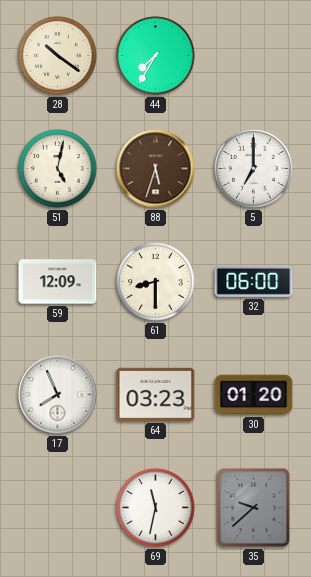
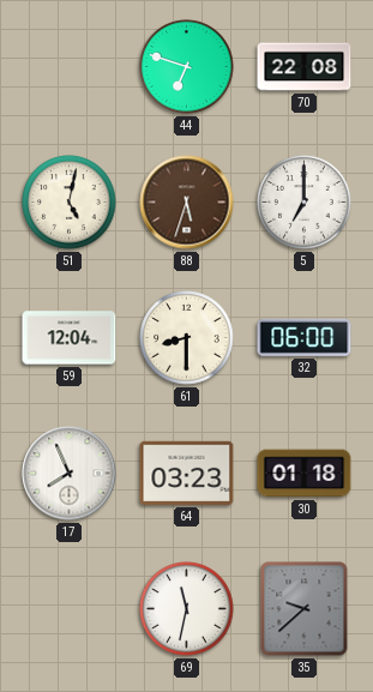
28: 10:21 -> none (58, 56)
44: 7:35 -> 6:48 (187, 67)
70: none -> 22:08 (305, 67)
59: 12:09 -> 12:04 (70, 338)
30: 01:20 -> 01:18 (305, 474)
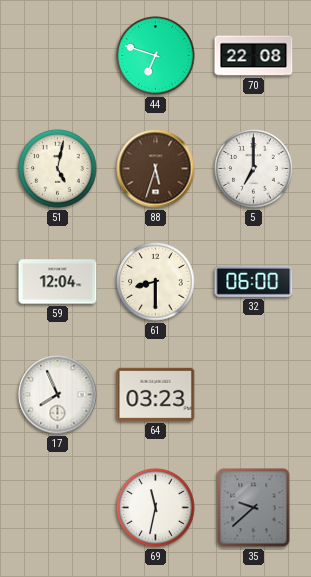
30: 01:18 -> none (305, 474)
